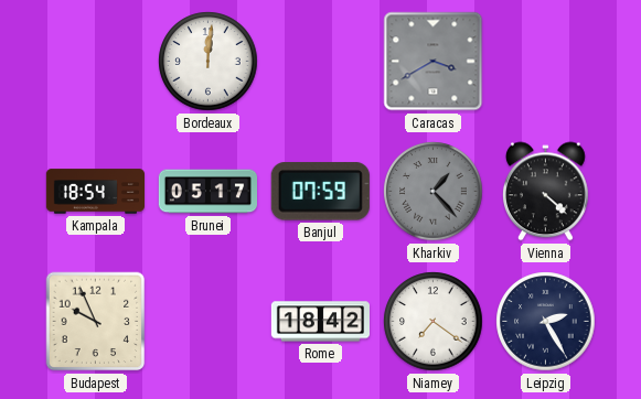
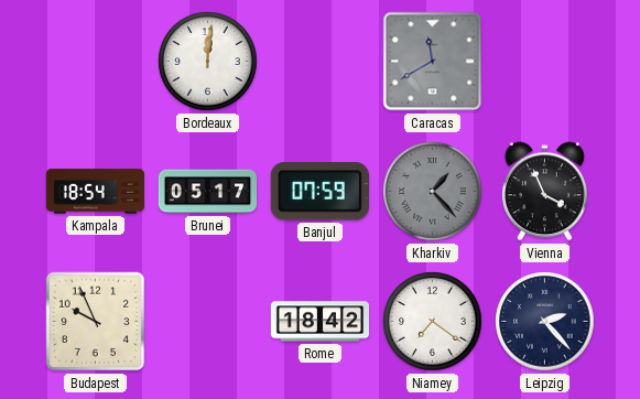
Caracas: 3:40 -> 11:40 (433, 62)
Vienna: 4:22 -> 3:56 (544, 192)
Leipzig: 2:25 -> 2:23 (545, 322)
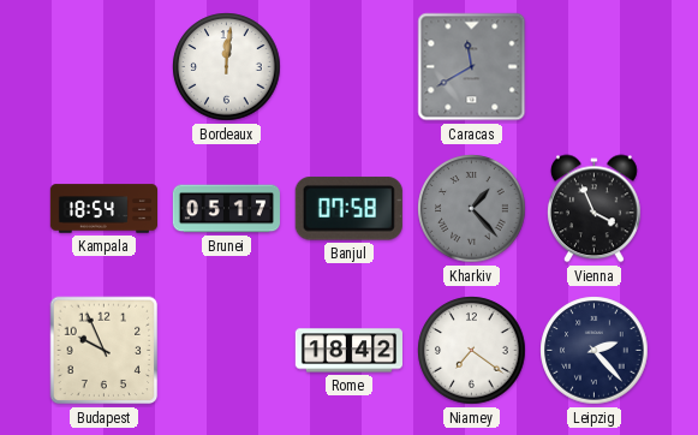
Banjul: 07:59 -> 07:58 (348, 209)
